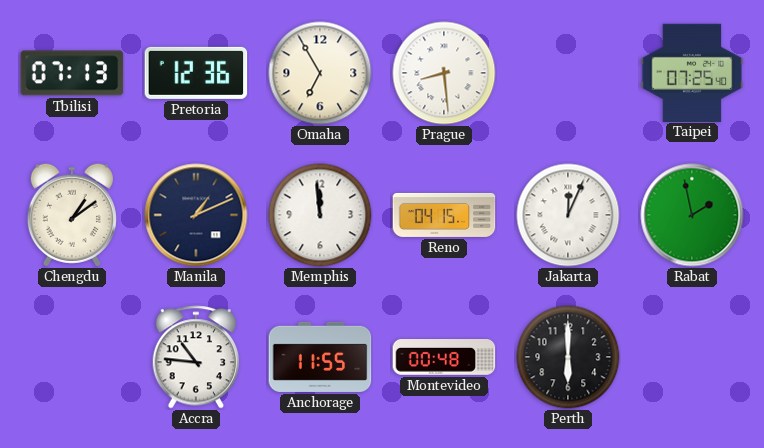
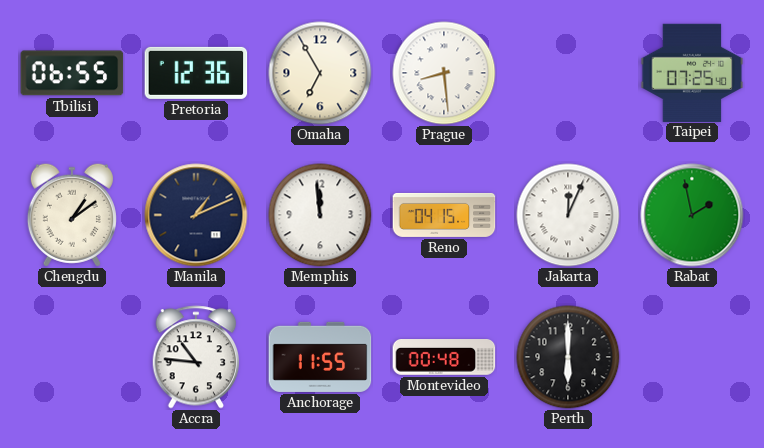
Tbilisi: 07:13 -> 06:55 (72, 73)
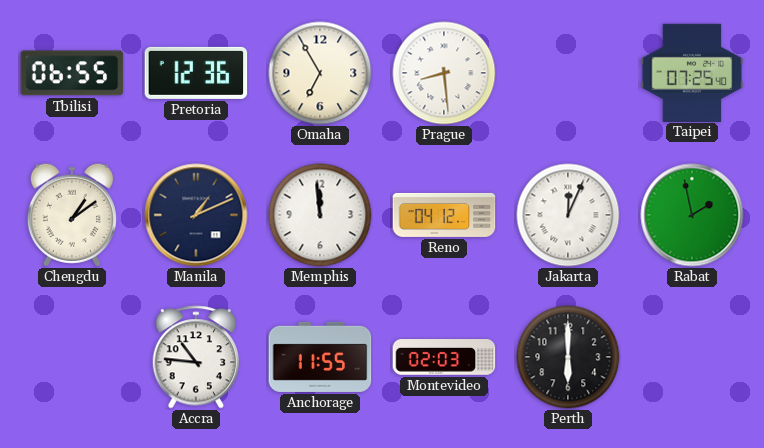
Reno: 04:15 -> 04:12 (444, 215)
Montevideo: 00:48 -> 02:03 (444, 358)
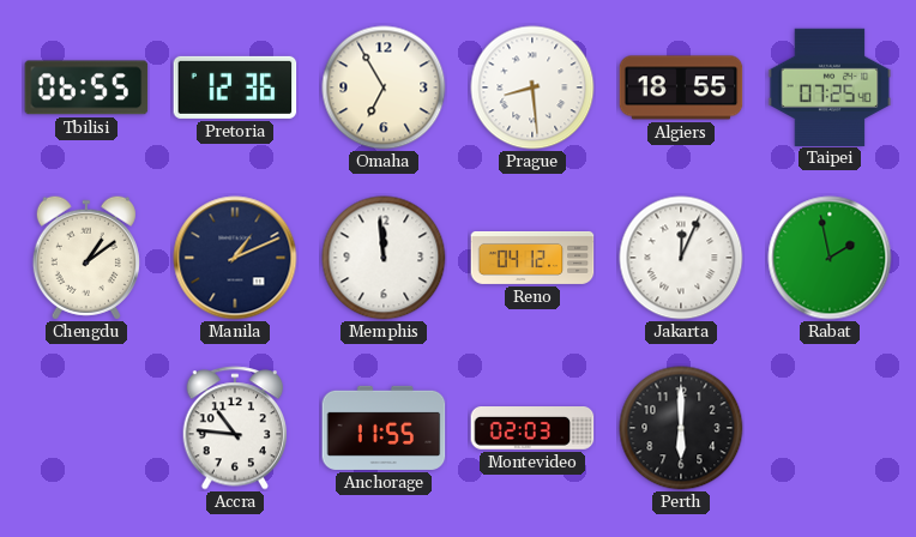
Algiers: none -> 18:55 (681, 88)
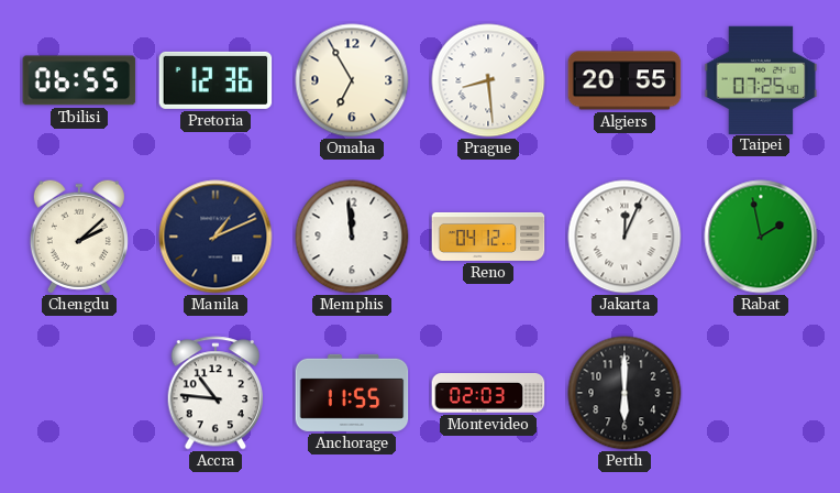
Algiers: 18:55 -> 20:55 (625, 80)
Chengdu: 1:09 -> 2:08 (79, 237)
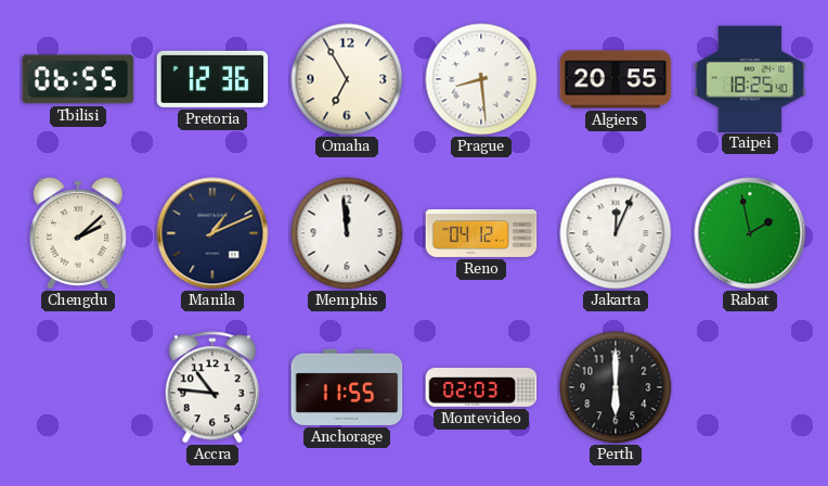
Taipei: 07:25 -> 18:25 (750, 78)
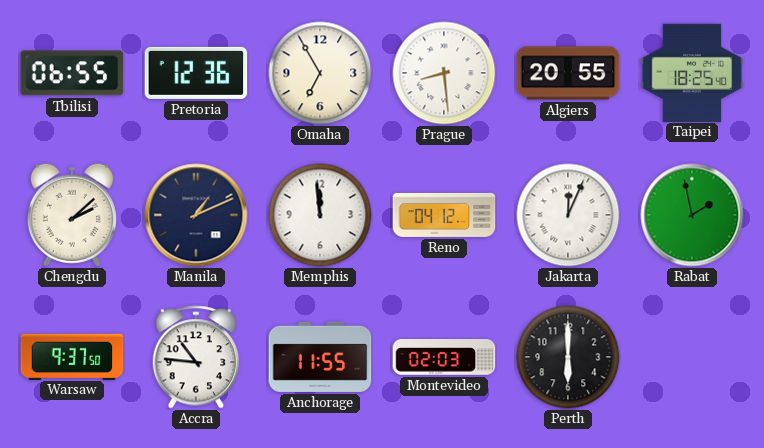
Warsaw: none -> 9:37 (72, 356)
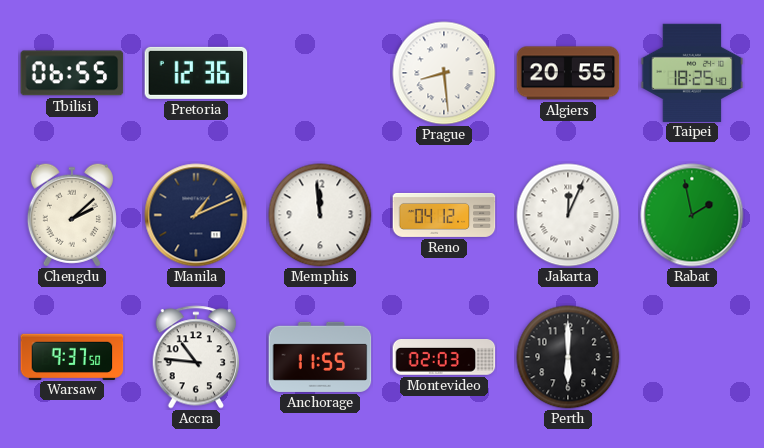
Omaha: 6:55 -> none (320, 73)
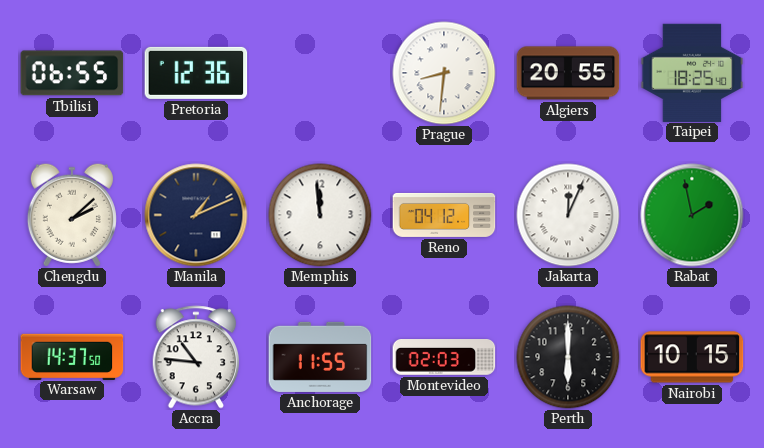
Prague: 8:29 -> 8:31 (444, 73)
Warsaw: 9:37 -> 14:37 (72, 356)
Nairobi: none -> 10:15 (692, 357)
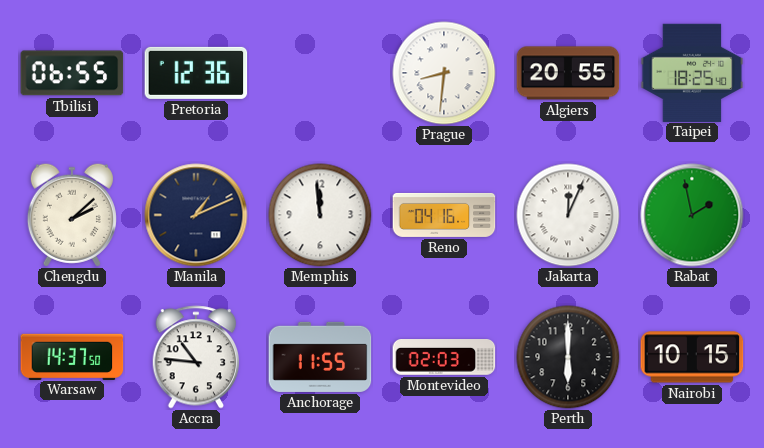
Reno: 04:12 -> 04:16 (444, 215)
